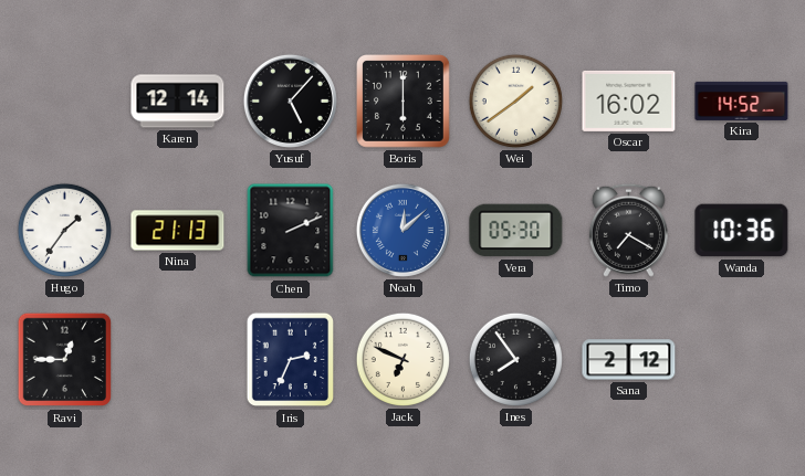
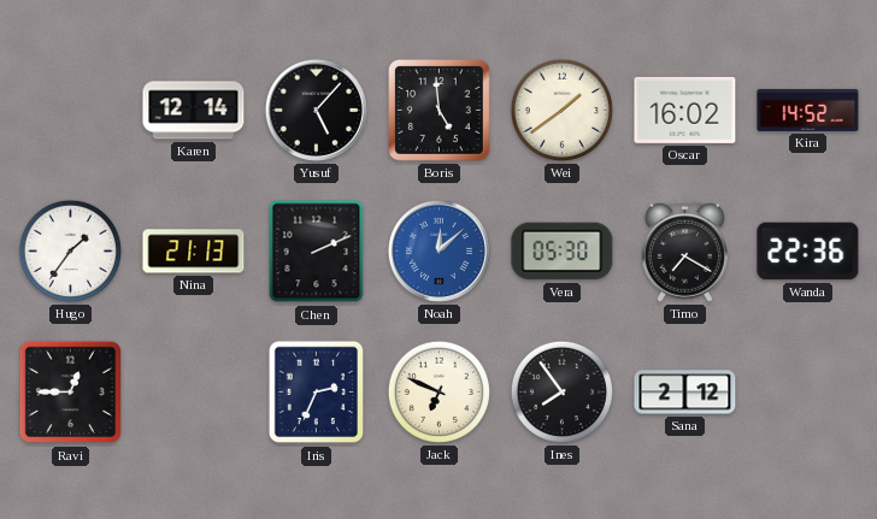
Boris: 6:00 -> 4:59 (440, 111)
Wanda: 10:36 -> 22:36 (808, 252)
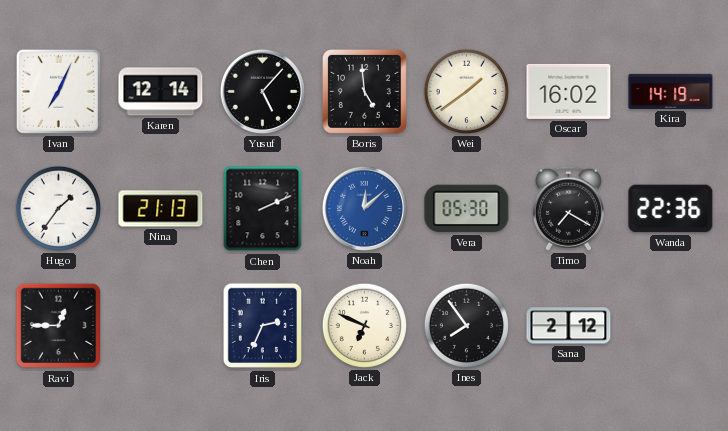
Ivan: none -> 7:04 (58, 91)
Kira: 14:52 -> 14:19 (671, 91)
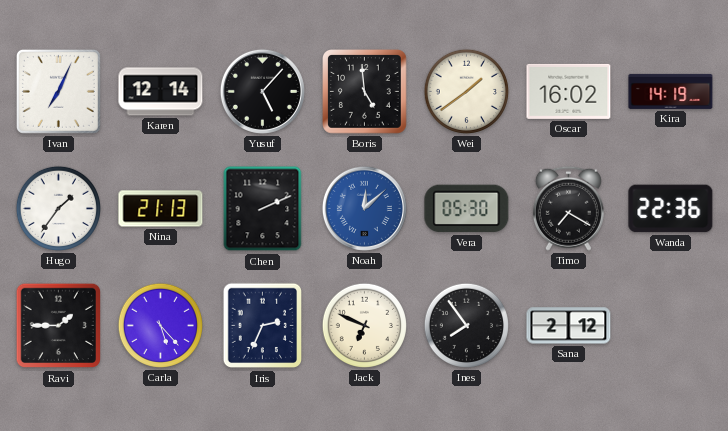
Ravi: 12:45 -> 1:45 (59, 326)
Carla: none -> 5:23 (160, 325)
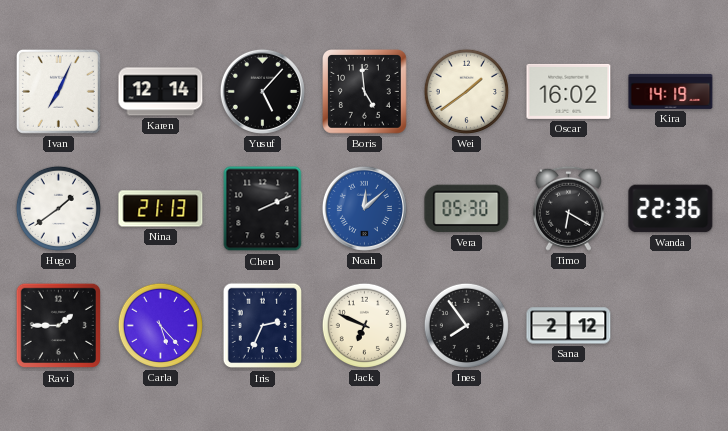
Hugo: 1:36 -> 1:39 (58, 208)
Timo: 7:20 -> 6:20 (568, 208)
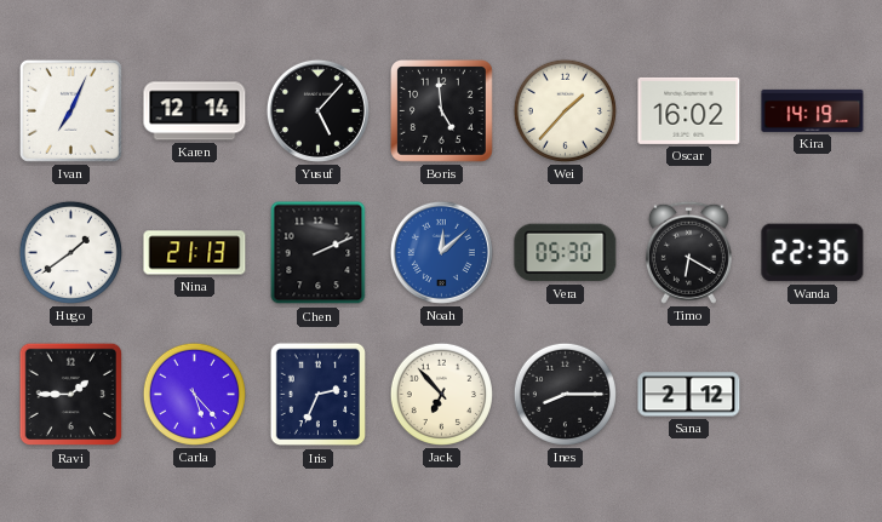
Wei: 1:39 -> 1:37 (565, 110)
Jack: 6:49 -> 6:53 (441, 394)
Ines: 7:54 -> 8:15 (565, 394)
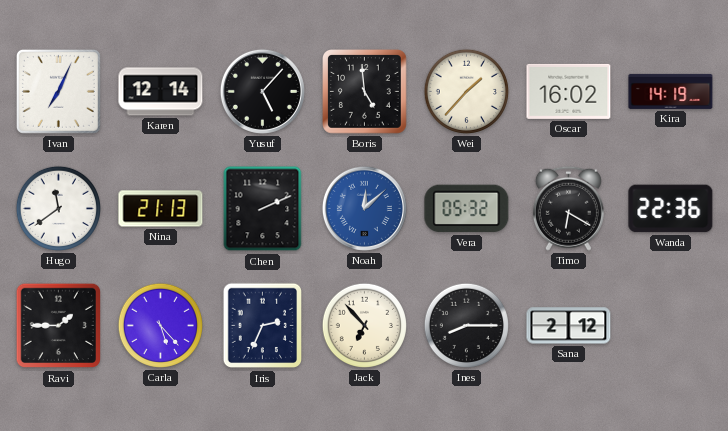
Hugo: 1:39 -> 11:39 (58, 208)
Vera: 05:30 -> 05:32 (467, 209)
